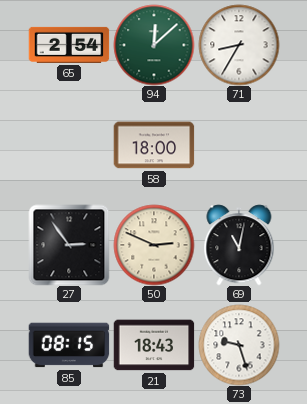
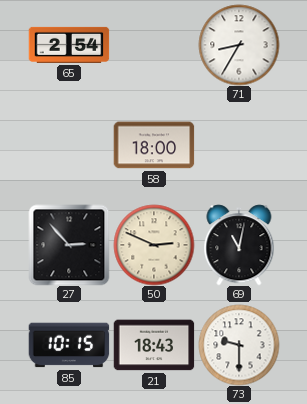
94: 12:08 -> none (154, 45)
27: 2:54 -> 2:53 (69, 245)
85: 08:15 -> 10:15 (69, 345)
73: 9:27 -> 9:30 (239, 345)
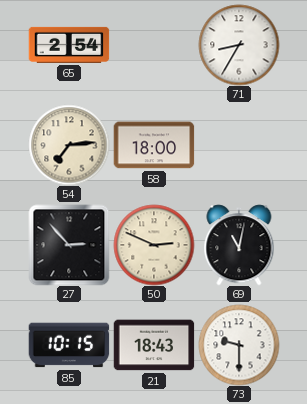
54: none -> 7:14 (69, 145)
